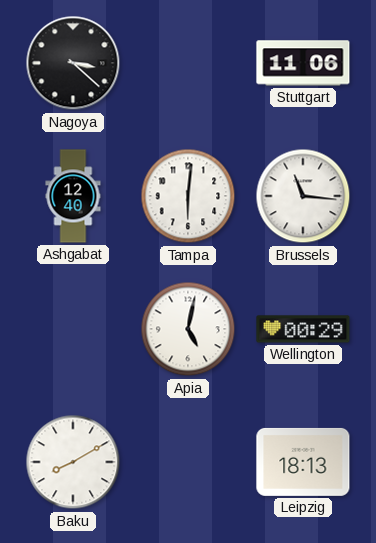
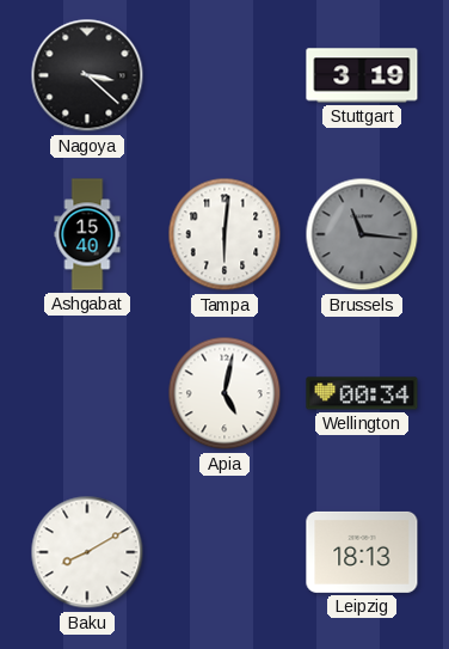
Stuttgart: 11:06 -> 3:19 (362, 75)
Ashgabat: 12:40 -> 15:40 (87, 234)
Brussels dial: white -> grey (362, 234)
Wellington: 00:29 -> 00:34 (362, 393)
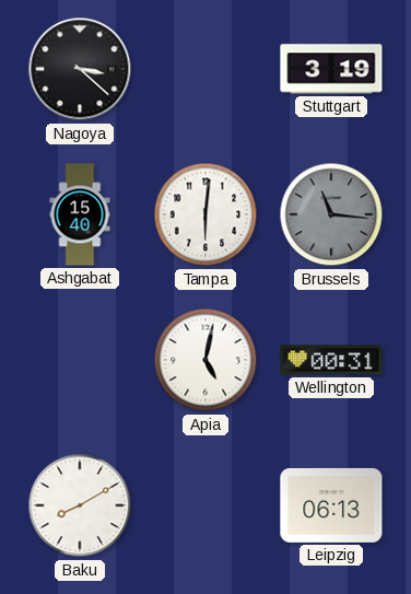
Wellington: 00:34 -> 00:31 (331, 360)
Leipzig: 18:13 -> 06:13 (331, 505)
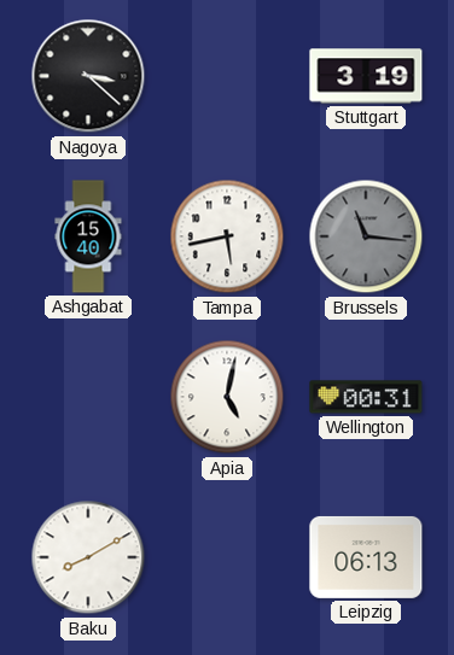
Tampa: 6:01 -> 5:43 (227, 236)
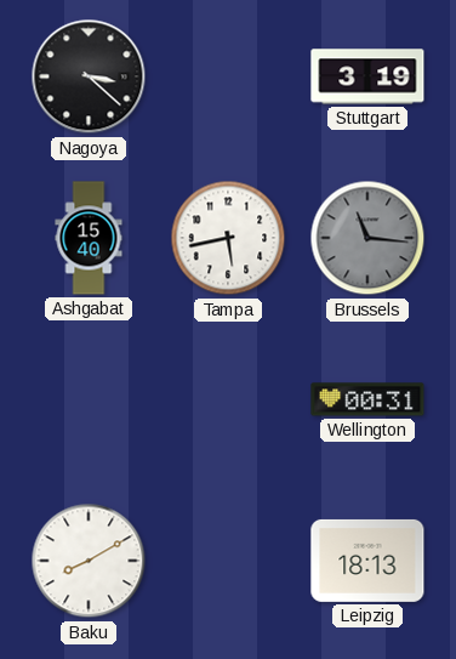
Apia: 5:02 -> none (227, 397)
Leipzig: 06:13 -> 18:13 (367, 561)
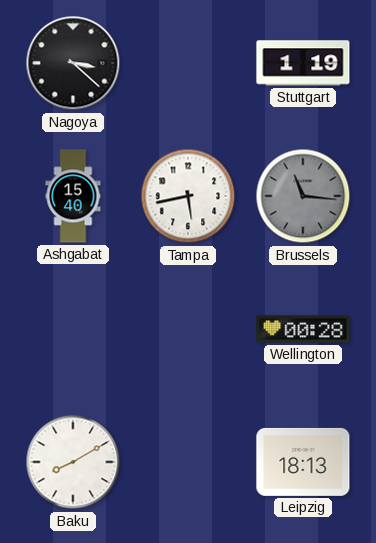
Stuttgart: 3:19 -> 1:19 (303, 63)
Wellington: 00:31 -> 00:28 (303, 329)
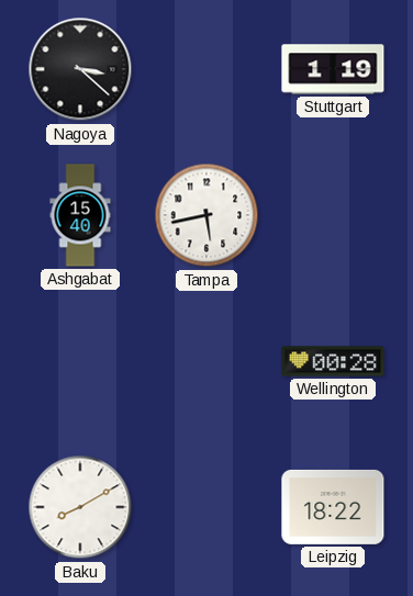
Brussels: 11:16 -> none (303, 196)
Leipzig: 18:13 -> 18:22 (333, 507)
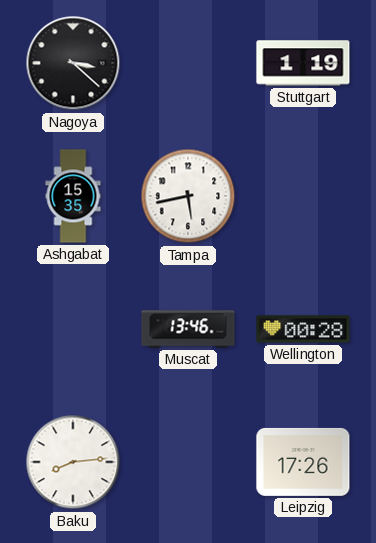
Ashgabat: 15:40 -> 15:35 (73, 196)
Muscat: none -> 13:46 (188, 329)
Baku: 8:10 -> 8:14 (73, 462)
Leipzig: 18:22 -> 17:26 (303, 462)
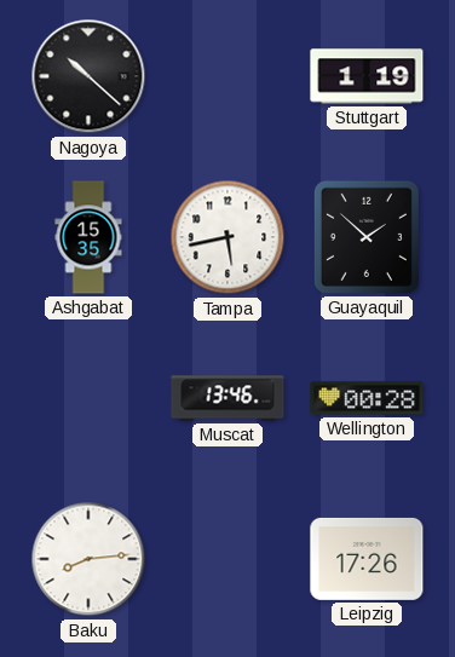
Nagoya: 3:22 -> 10:22 (88, 76)
Guayaquil: none -> 1:52 (367, 237)
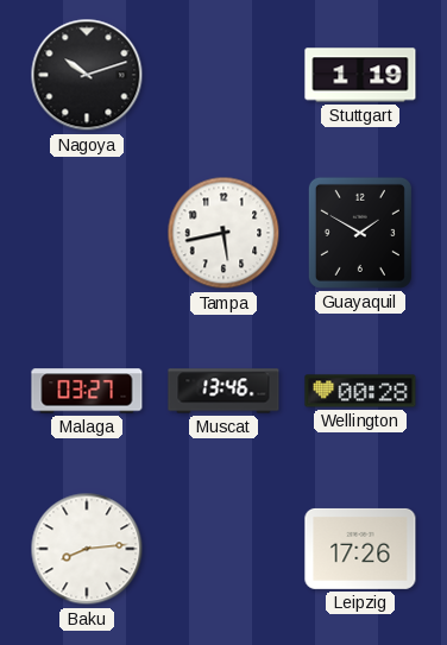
Nagoya: 10:22 -> 10:12 (87, 75)
Ashgabat: 15:35 -> none (88, 237)
Guayaquil: 1:52 -> 1:50 (360, 233)
Malaga: none -> 03:27 (87, 391)
